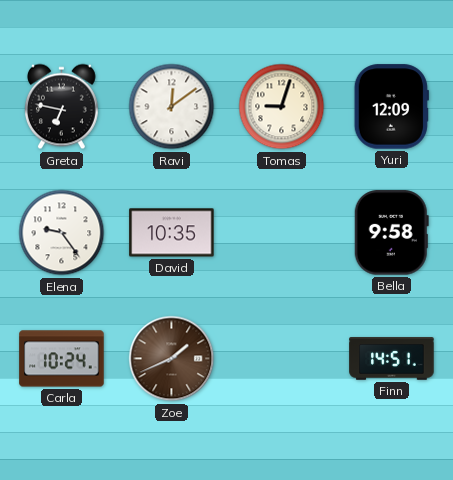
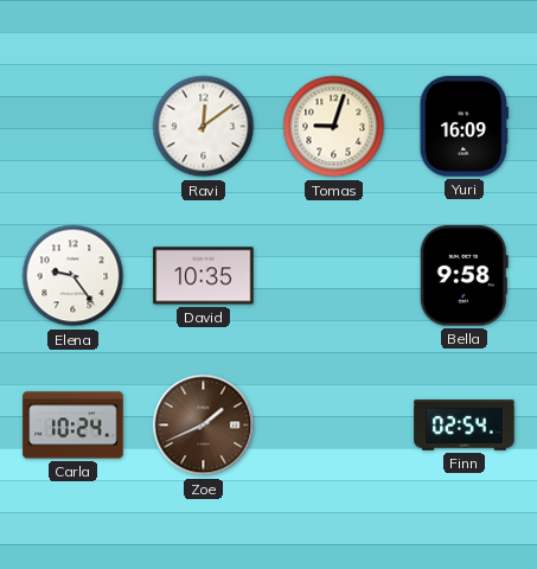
Greta: 6:47 -> none (61, 107)
Yuri: 12:09 -> 16:09 (464, 127)
Finn: 14:51 -> 02:54 (465, 426)
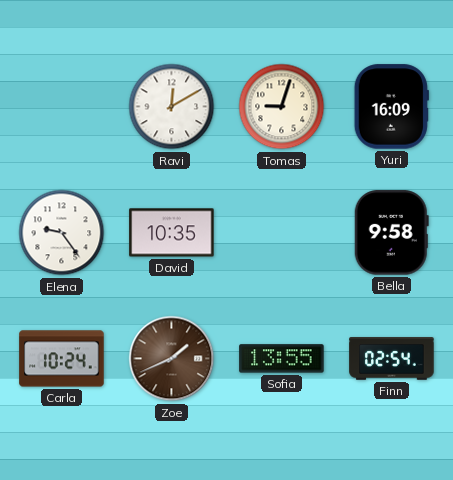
Ravi: 12:09 -> 12:10 (172, 107)
Sofia: none -> 13:55 (282, 359)
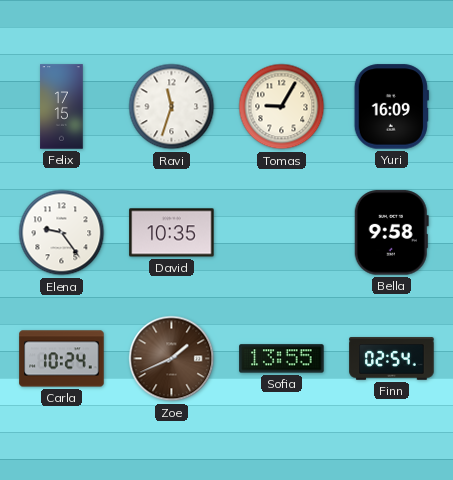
Felix: none -> 17:15 (62, 107)
Ravi: 12:10 -> 11:33 (172, 107)
Tomas: 9:03 -> 9:05 (282, 107)
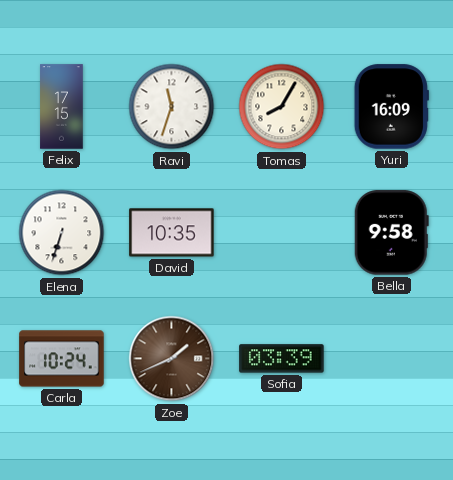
Tomas: 9:05 -> 8:05 (282, 107)
Elena: 9:24 -> 6:33 (62, 233)
Sofia: 13:55 -> 03:39 (282, 359)
Finn: 02:54 -> none (392, 359)
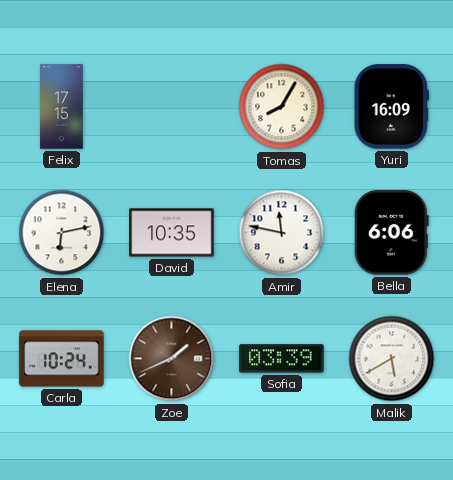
Ravi: 11:33 -> none (172, 107)
Elena: 6:33 -> 6:13 (62, 233)
Amir: none -> 11:47 (282, 233)
Bella: 9:58 -> 6:06 (391, 233)
Malik: none -> 5:40 (392, 359)
